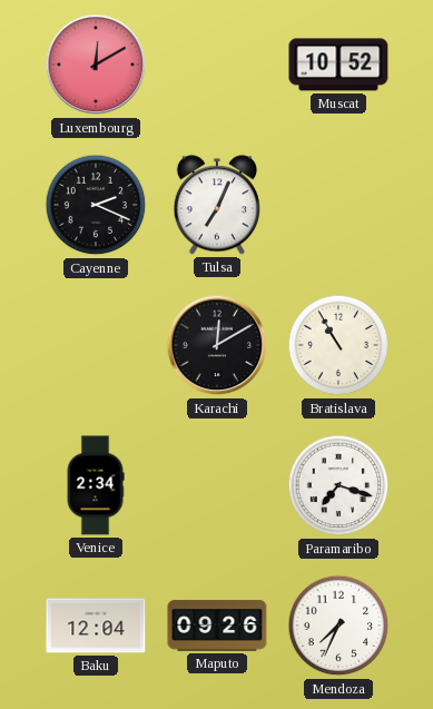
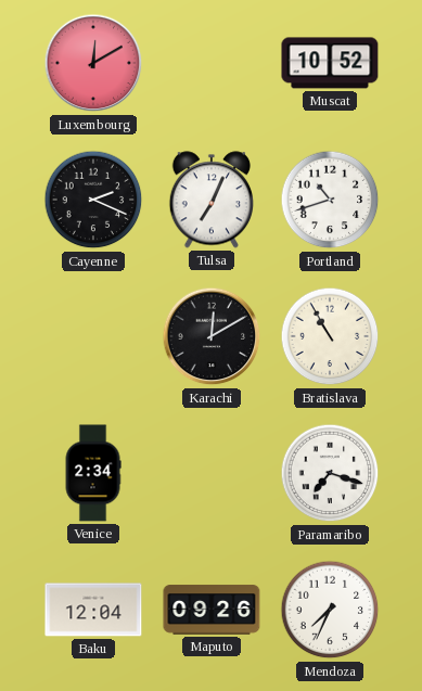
Portland: none -> 10:42 (330, 200)
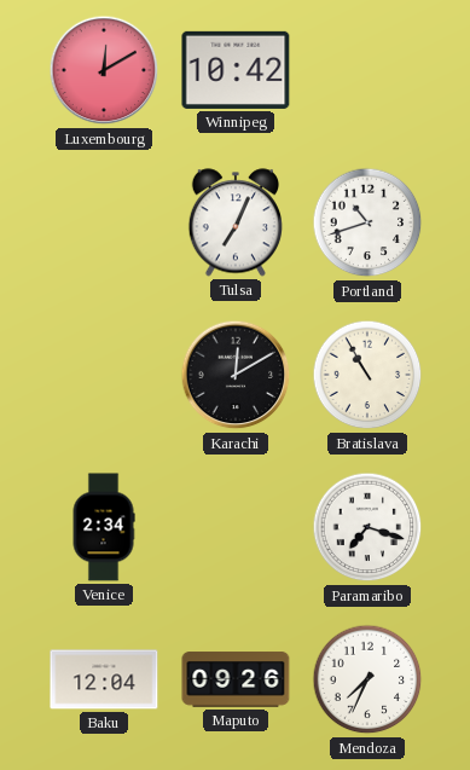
Winnipeg: none -> 10:42 (236, 70)
Muscat: 10:52 -> none (330, 63)
Cayenne: 2:19 -> none (93, 200)
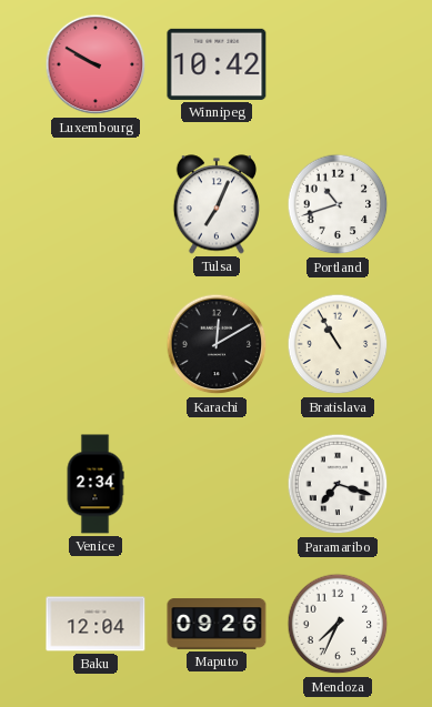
Luxembourg: 12:10 -> 9:50 (96, 64)
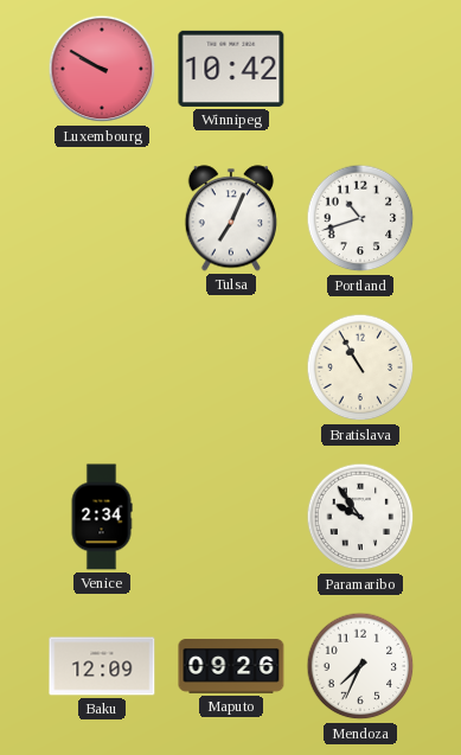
Karachi: 12:10 -> none (217, 344)
Paramaribo: 7:18 -> 9:54 (360, 517)
Baku: 12:04 -> 12:09 (102, 666)
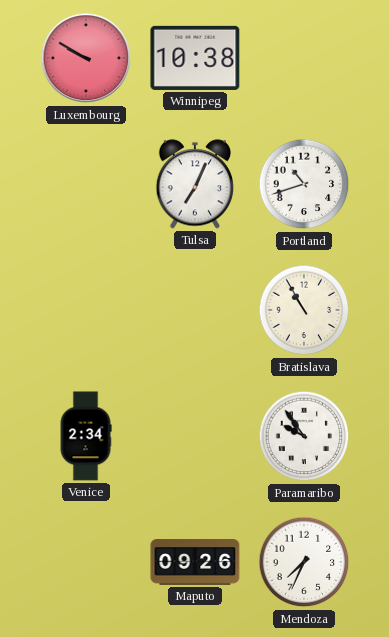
Winnipeg: 10:42 -> 10:38 (195, 58)
Baku: 12:09 -> none (102, 666)
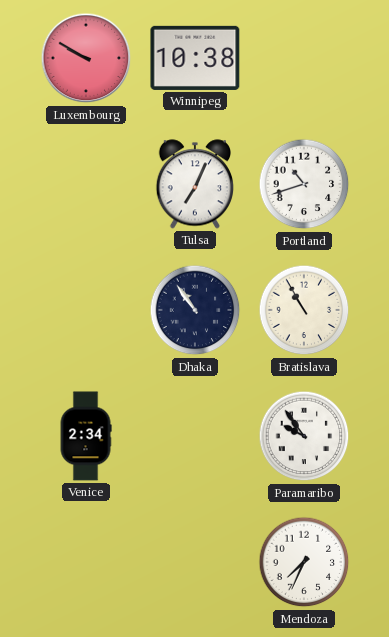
Dhaka: none -> 10:54 (195, 310)
Maputo: 09:26 -> none (195, 562)
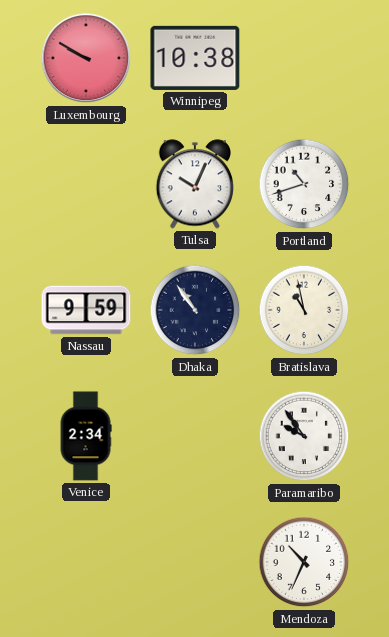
Tulsa: 7:04 -> 10:04 (194, 184)
Nassau: none -> 9:59 (86, 310)
Bratislava: 10:55 -> 10:58 (304, 310)
Mendoza: 7:34 -> 10:34 (304, 562)
